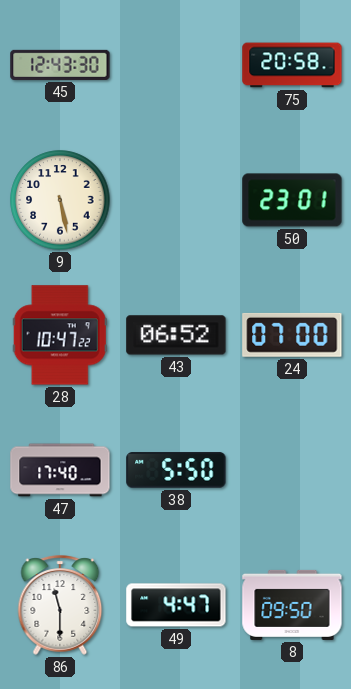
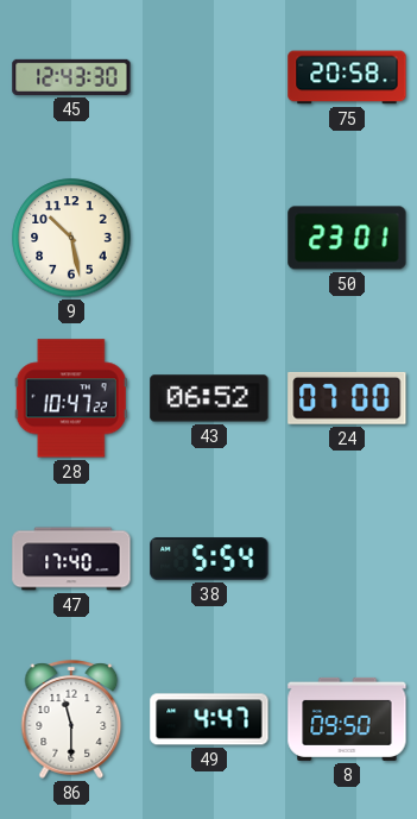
9: 5:28 -> 10:28 (71, 238)
38: 5:50 -> 5:54 (209, 559)
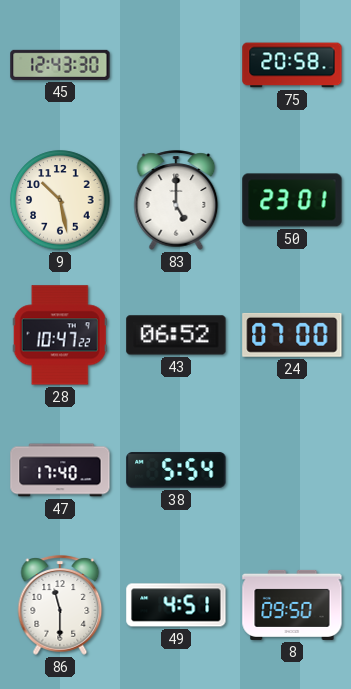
83: none -> 5:00 (176, 200)
49: 4:47 -> 4:51 (176, 605)
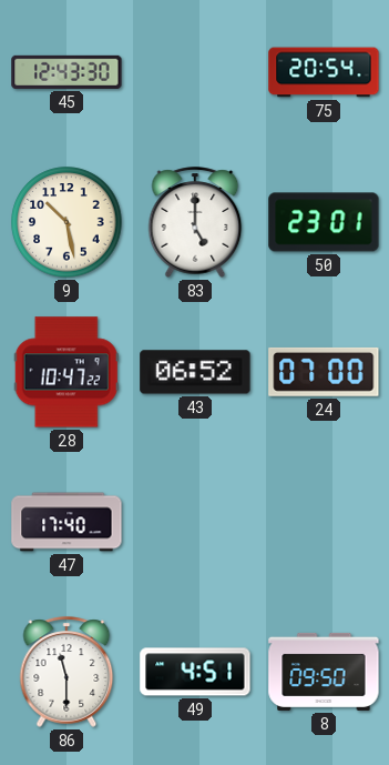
75: 20:58 -> 20:54 (324, 72)
38: 5:54 -> none (176, 470)
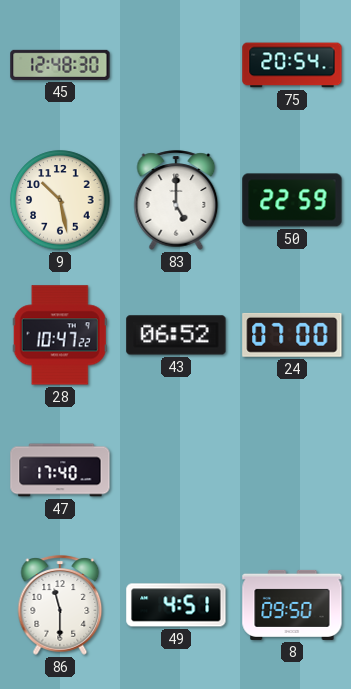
45: 12:43 -> 12:48 (60, 65)
50: 23:01 -> 22:59 (292, 200)
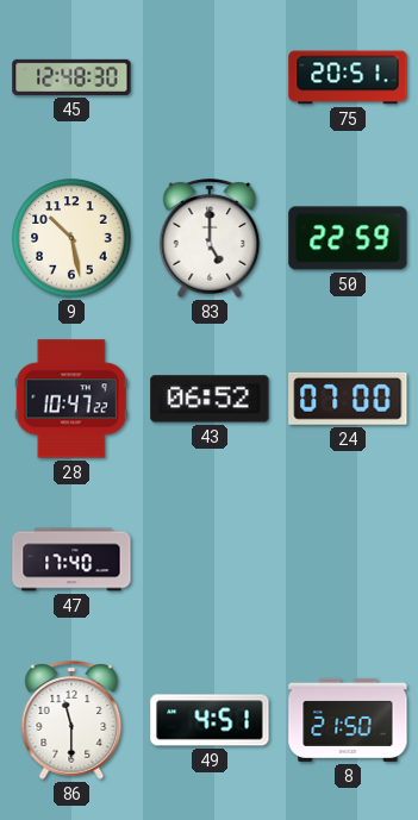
75: 20:54 -> 20:51 (348, 77)
8: 09:50 -> 21:50 (348, 720)
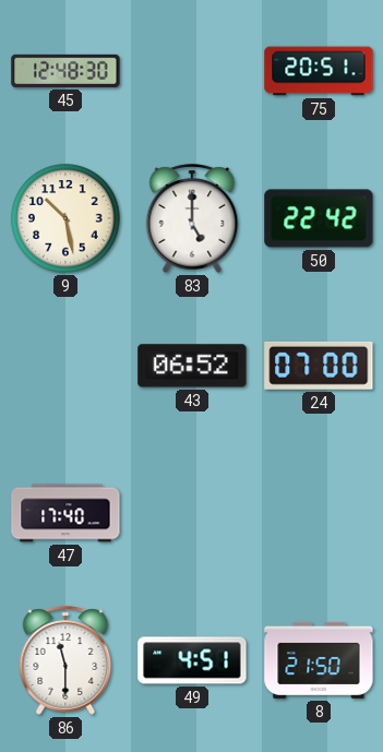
50: 22:59 -> 22:42 (319, 218)
28: 10:47 -> none (71, 399)
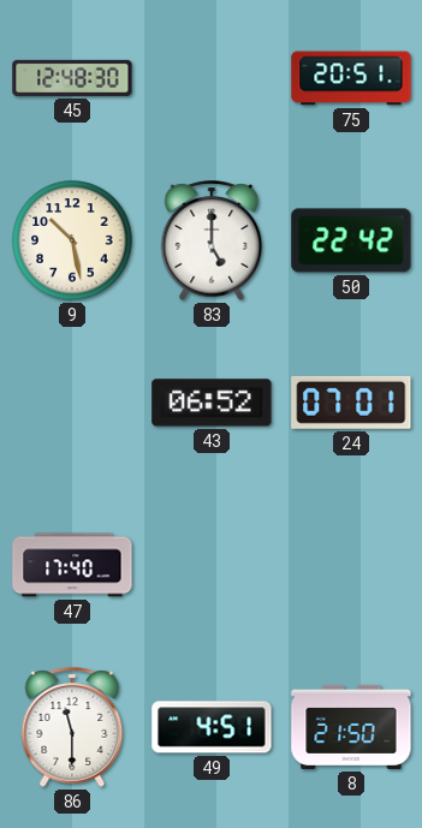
24: 07:00 -> 07:01 (351, 403)
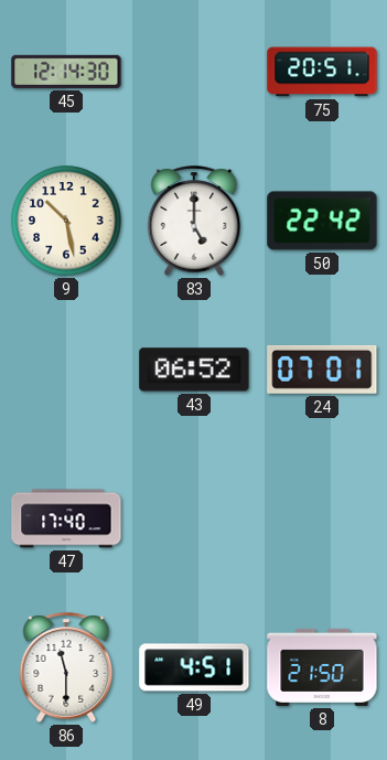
45: 12:48 -> 12:14 (66, 72)
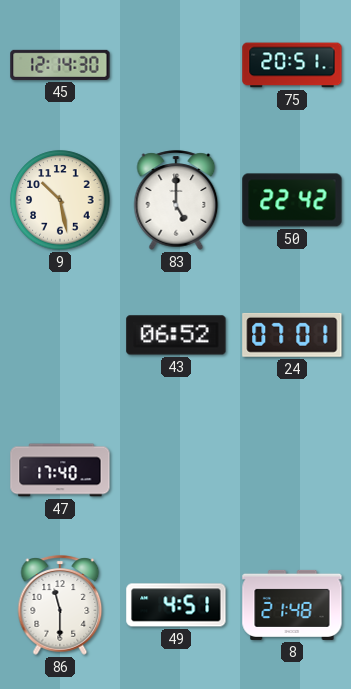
8: 21:50 -> 21:48 (292, 605)
